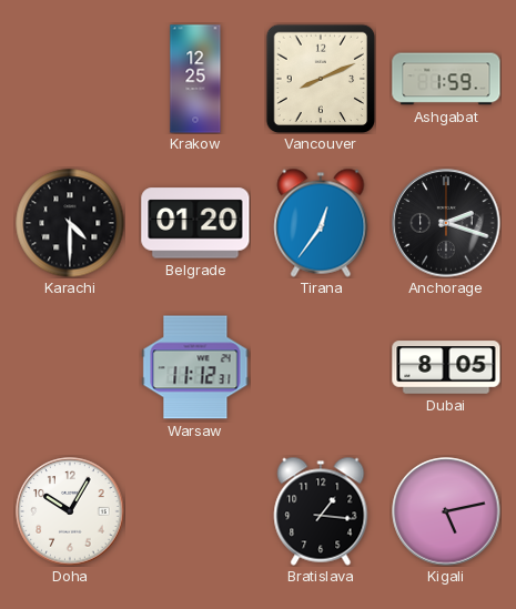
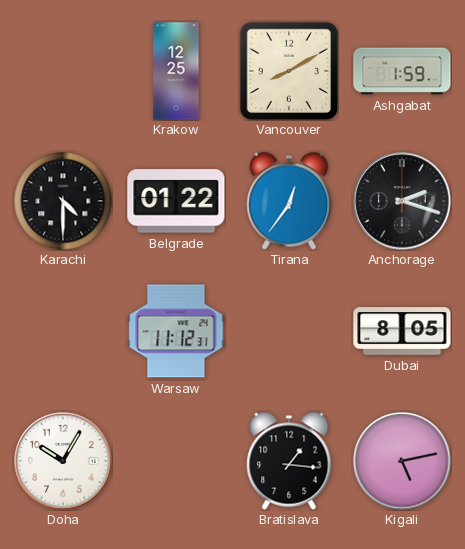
Vancouver: 8:11 -> 8:10 (288, 70)
Belgrade: 01:20 -> 01:22 (176, 201)
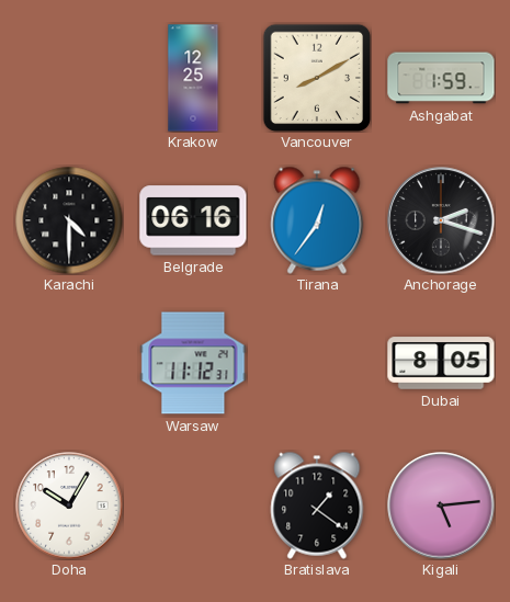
Belgrade: 01:22 -> 06:16 (193, 220)
Bratislava: 1:16 -> 1:21 (317, 506)
Kigali: 5:13 -> 5:14 (441, 506)
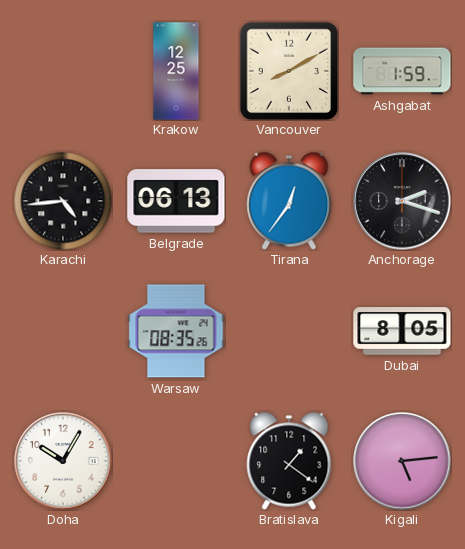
Karachi: 4:30 -> 4:44 (63, 201)
Belgrade: 06:16 -> 06:13 (176, 201)
Warsaw: 11:12 -> 08:35 (176, 331)
